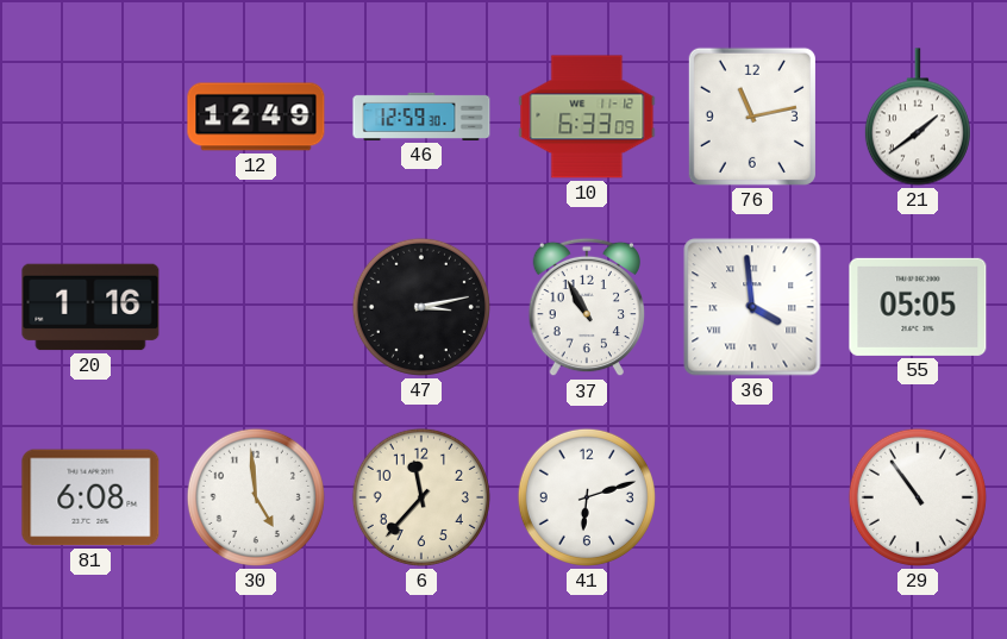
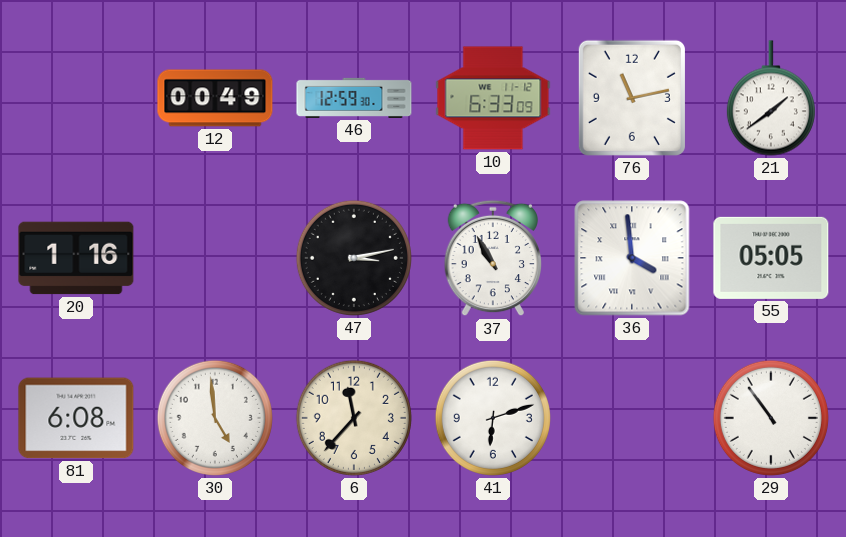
12: 12:49 -> 00:49 (215, 98)
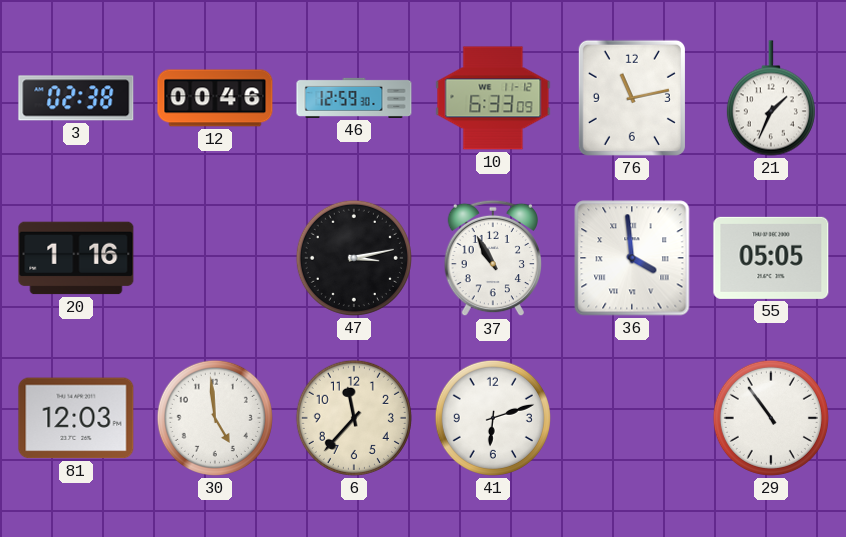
3: none -> 02:38 (76, 98)
12: 00:49 -> 00:46 (215, 98)
21: 1:39 -> 1:34 (771, 98)
81: 6:08 -> 12:03 (76, 418)
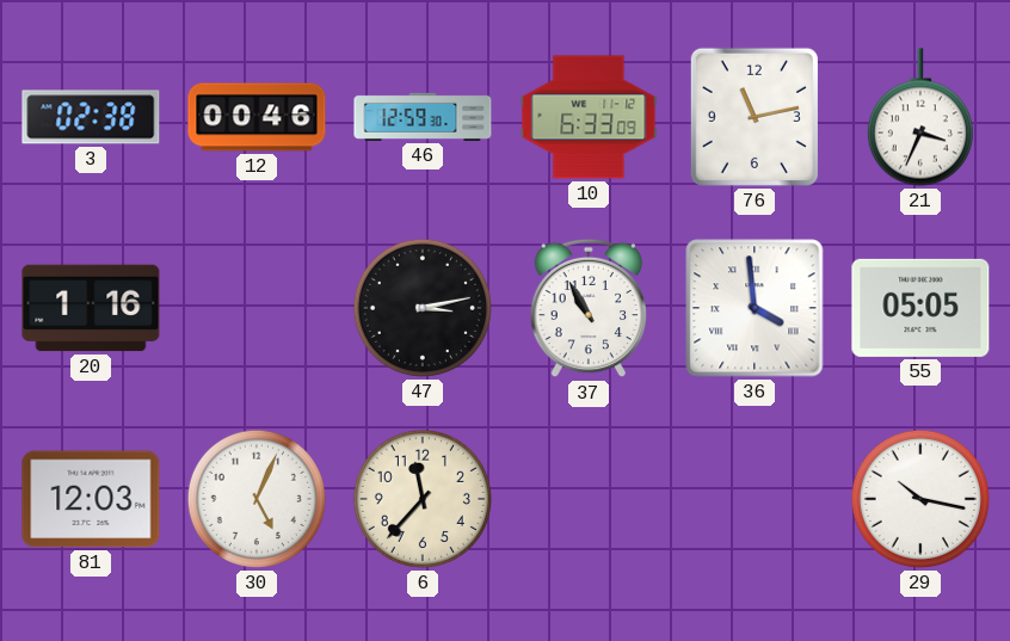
21: 1:34 -> 3:34 (920, 117)
30: 4:59 -> 5:04 (257, 499)
41: 6:12 -> none (493, 418)
29: 10:54 -> 10:17 (920, 499)
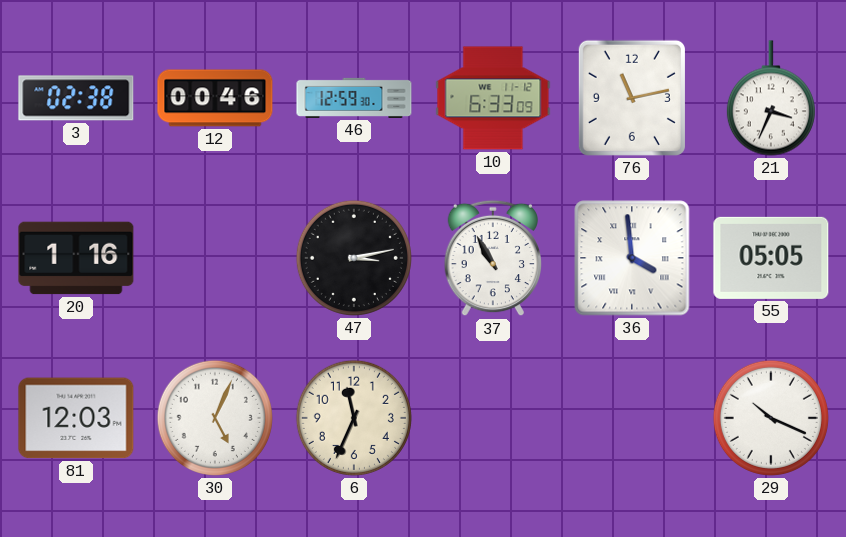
6: 11:37 -> 11:34 (354, 418)
29: 10:17 -> 10:19 (771, 418)
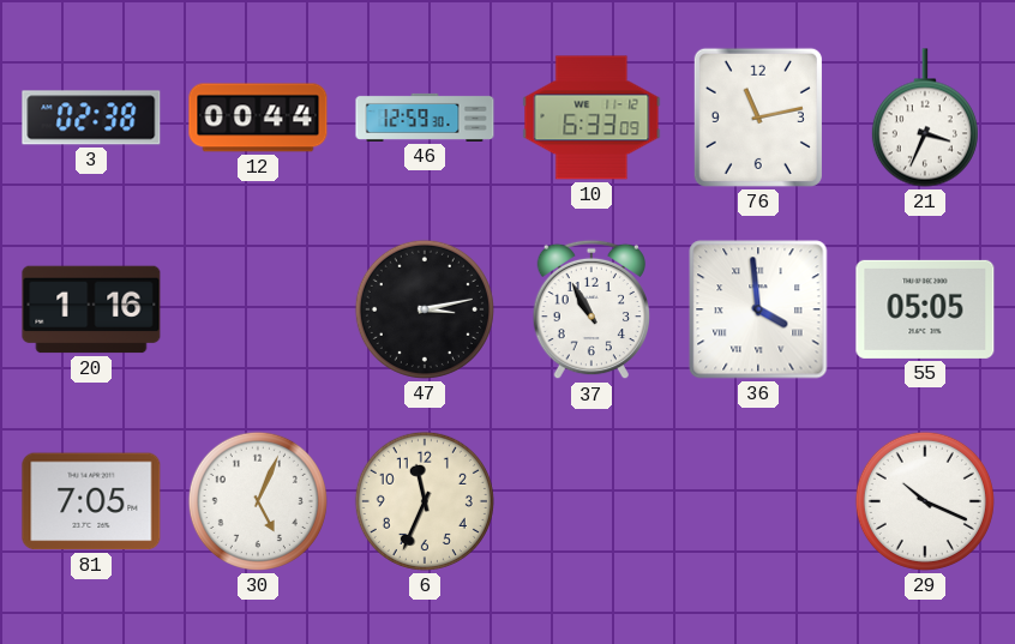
12: 00:46 -> 00:44 (258, 118)
81: 12:03 -> 7:05 (91, 501)
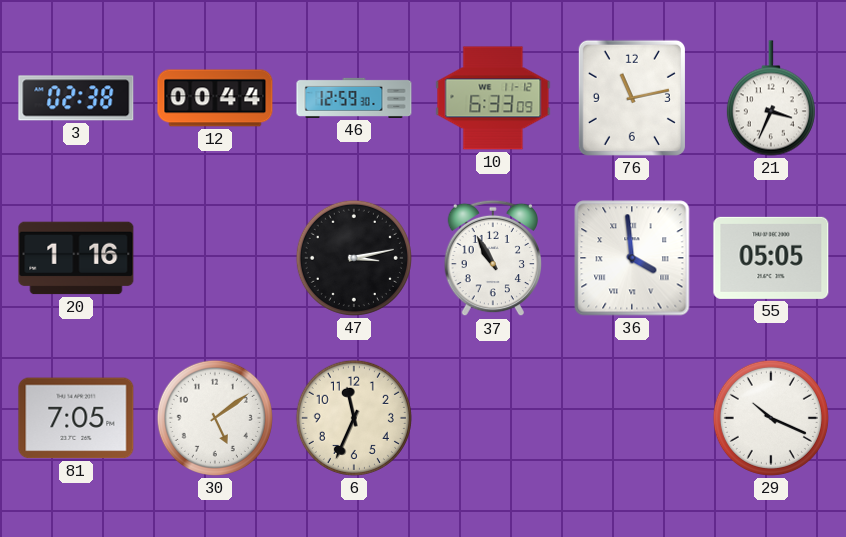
30: 5:04 -> 5:09 (215, 418)
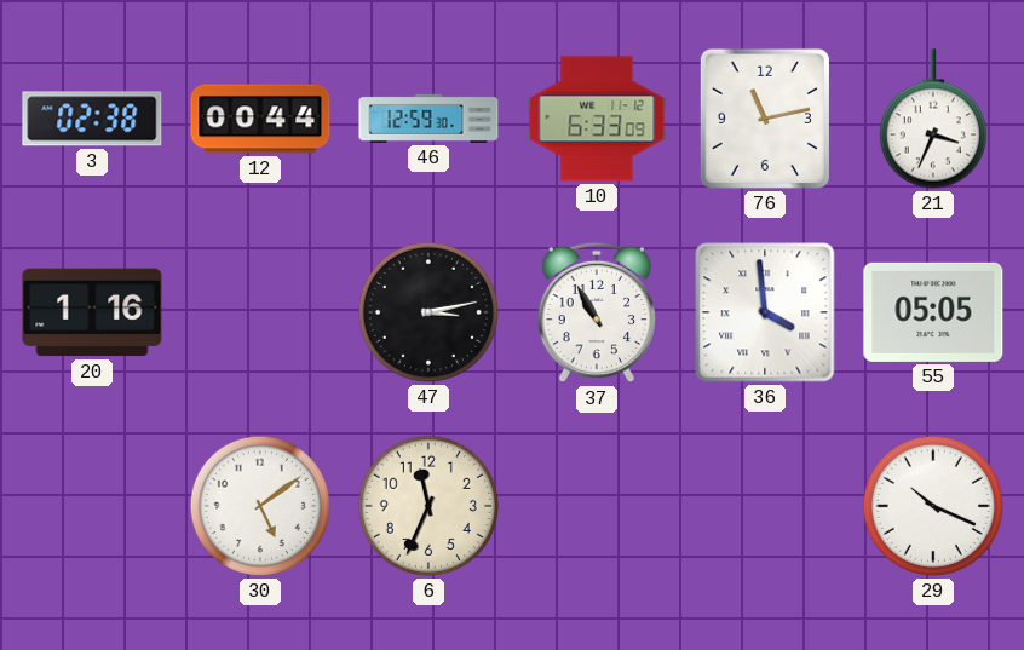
81: 7:05 -> none (76, 418)
